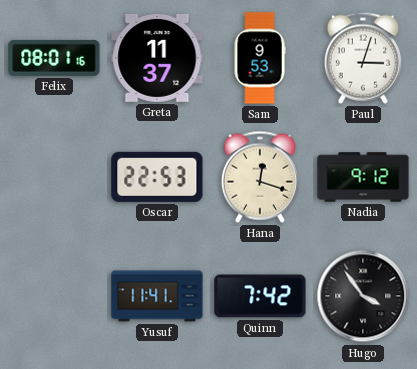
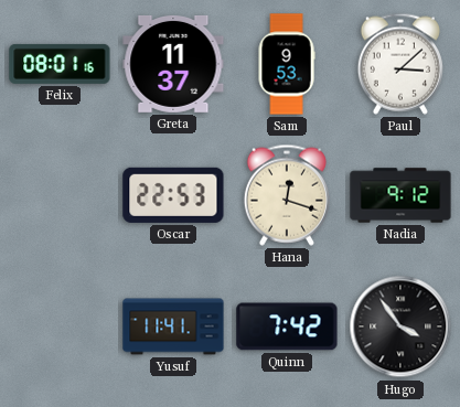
Paul: 3:03 -> 3:08 (400, 64)
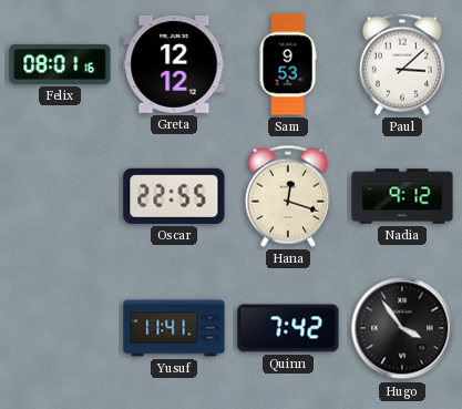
Greta: 11:37 -> 12:12 (174, 64)
Oscar: 22:53 -> 22:55 (174, 196)
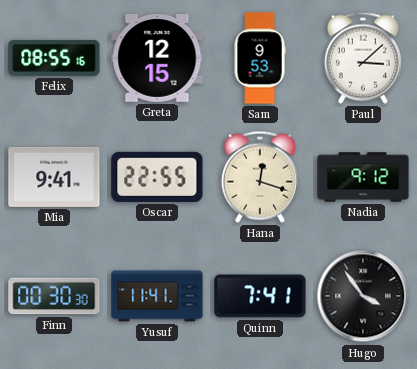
Felix: 08:01 -> 08:55 (54, 58)
Greta: 12:12 -> 12:15 (157, 58)
Mia: none -> 9:41 (54, 177)
Finn: none -> 00:30 (54, 296)
Quinn: 7:42 -> 7:41 (260, 296)
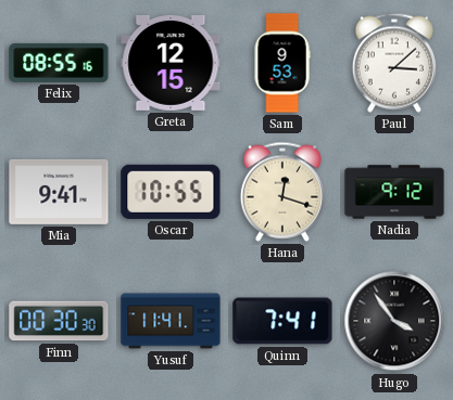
Oscar: 22:55 -> 10:55 (171, 192)
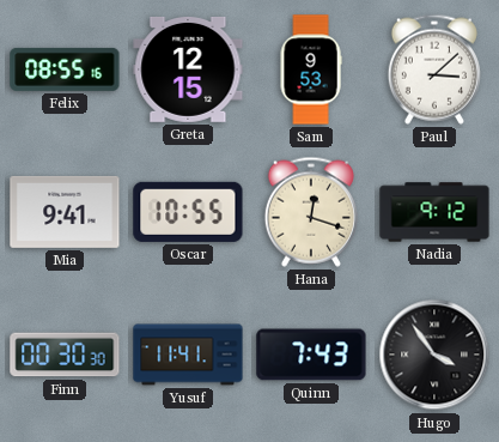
Quinn: 7:41 -> 7:43 (311, 355)
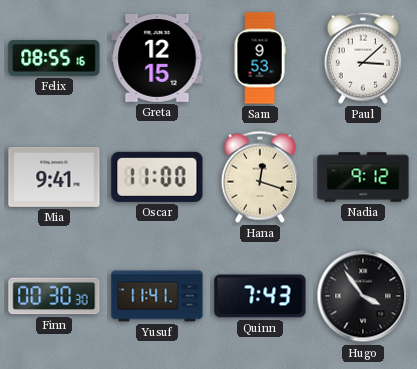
Oscar: 10:55 -> 11:00 (157, 177)
